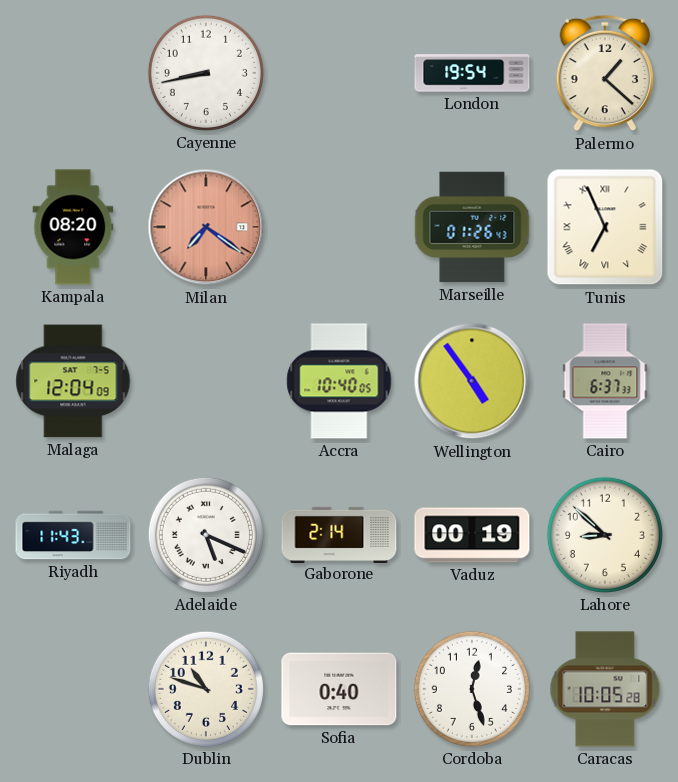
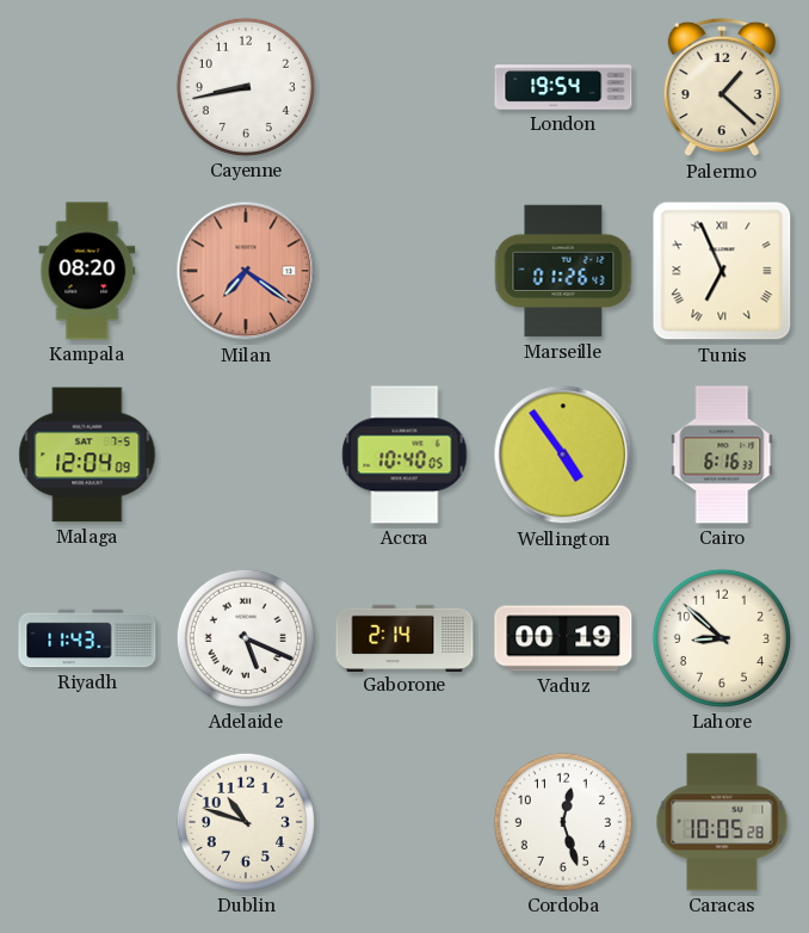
Cairo: 6:37 -> 6:16 (722, 455)
Sofia: 0:40 -> none (339, 689)
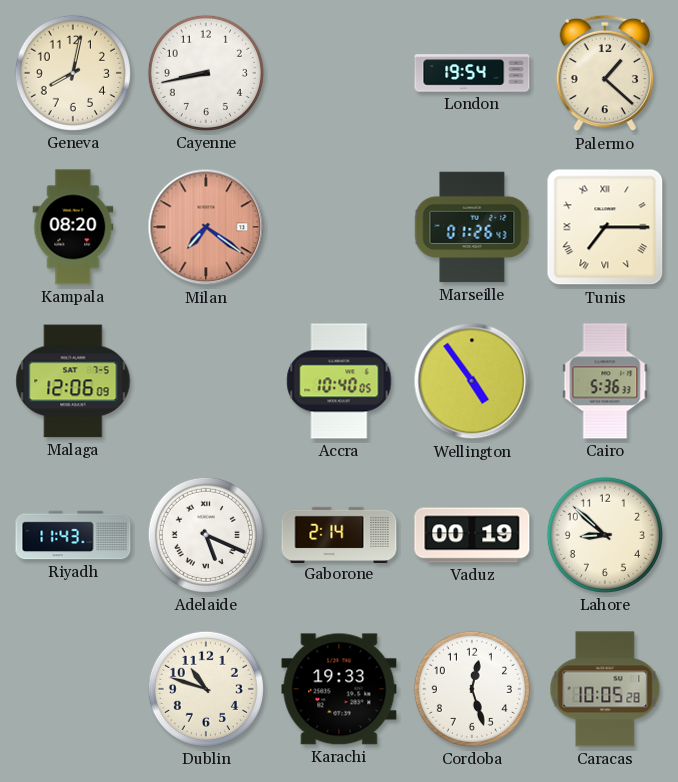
Geneva: none -> 8:02 (73, 73)
Tunis: 6:56 -> 7:15 (605, 227)
Malaga: 12:04 -> 12:06 (73, 381)
Cairo: 6:16 -> 5:36 (605, 381)
Karachi: none -> 19:33 (339, 689)
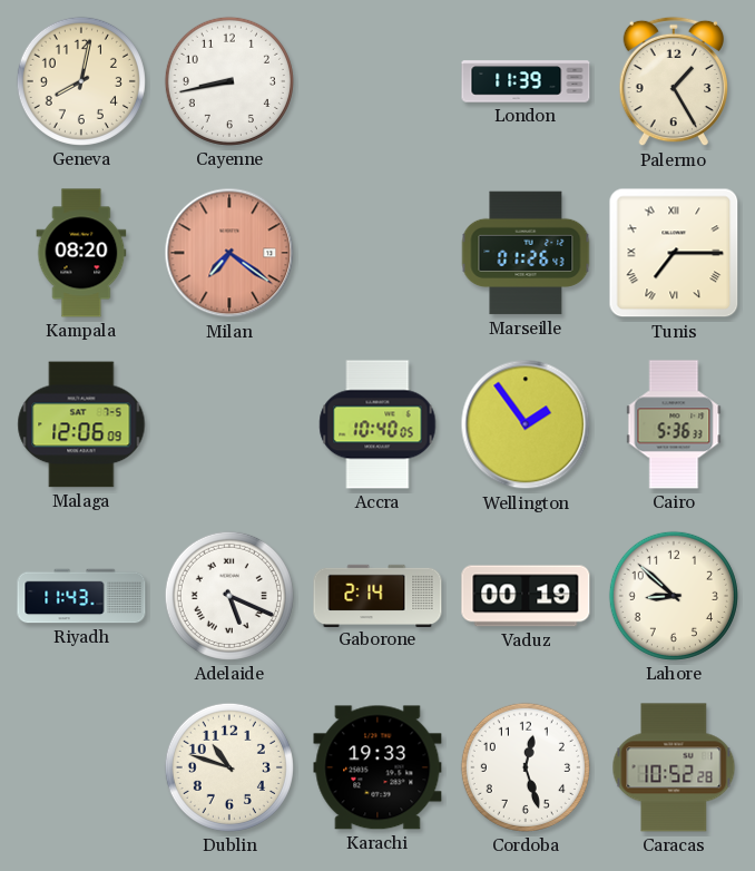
London: 19:54 -> 11:39 (526, 81)
Palermo: 1:22 -> 1:25 (673, 81)
Wellington: 4:54 -> 1:54 (526, 424)
Caracas: 10:05 -> 10:52 (674, 767)
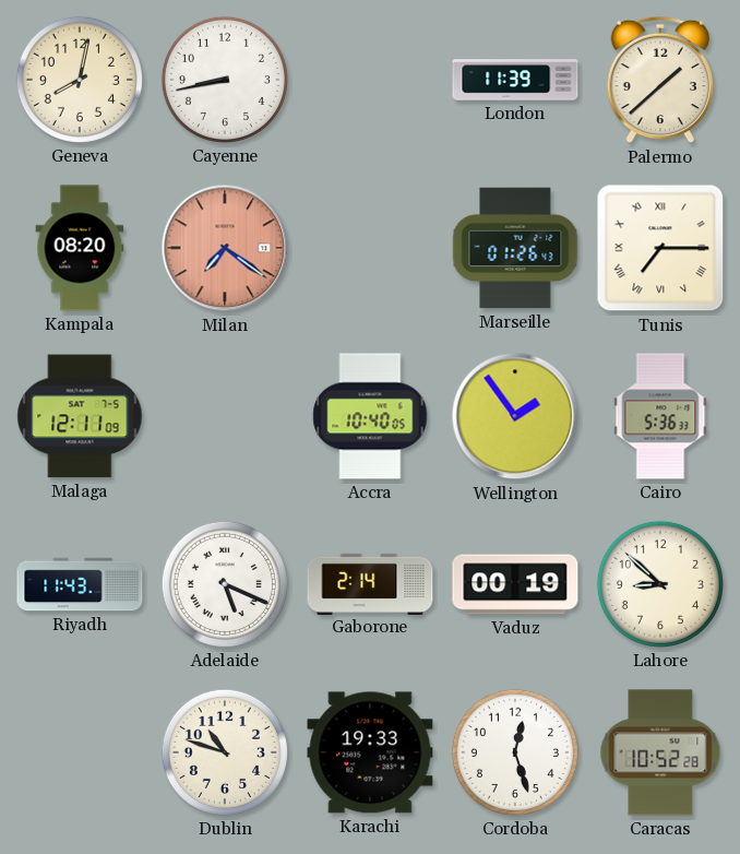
Palermo: 1:25 -> 1:38 (659, 80)
Malaga: 12:06 -> 12:11 (80, 416)
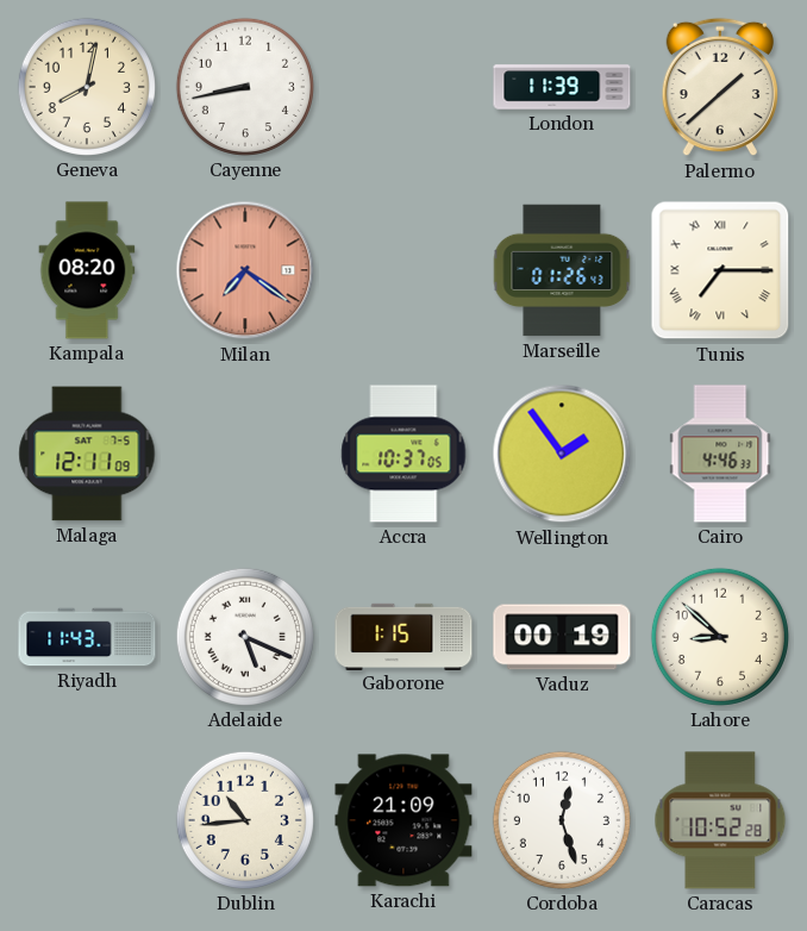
Accra: 10:40 -> 10:37 (403, 454)
Cairo: 5:36 -> 4:46 (720, 454)
Gaborone: 2:14 -> 1:15 (403, 636)
Dublin: 10:48 -> 10:44 (245, 820)
Karachi: 19:33 -> 21:09 (403, 820)
